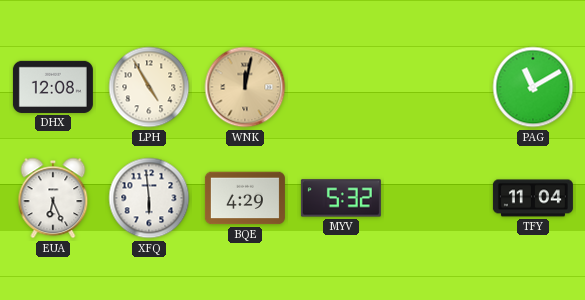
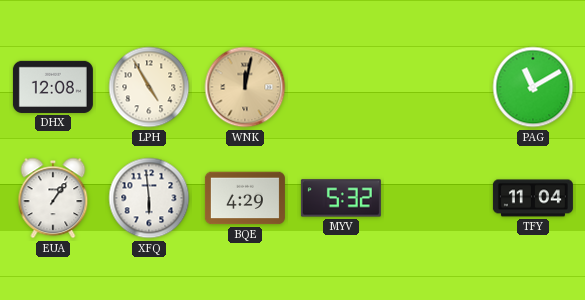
EUA: 6:26 -> 1:06 (53, 198)
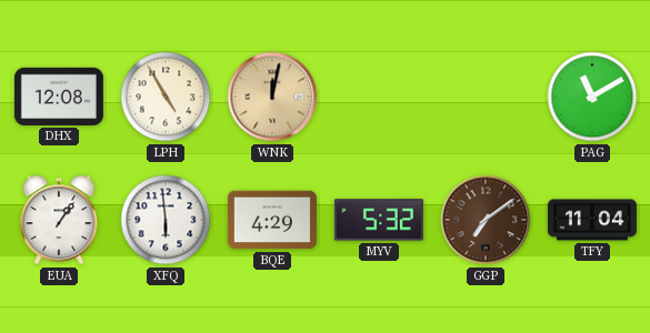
GGP: none -> 7:09 (486, 220)
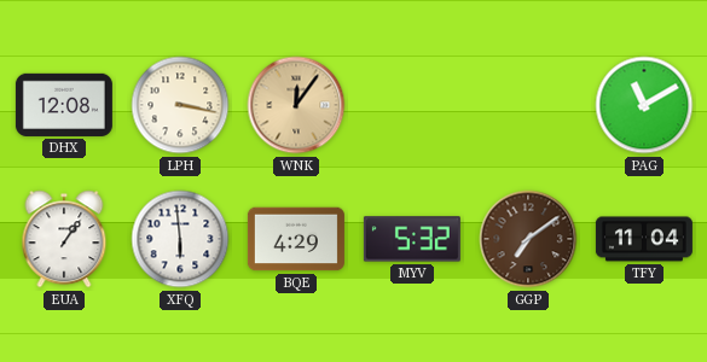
LPH: 4:55 -> 3:17 (180, 105)
WNK: 12:02 -> 12:06 (296, 105)
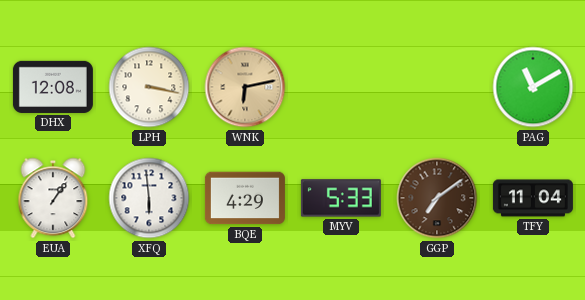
WNK: 12:06 -> 6:13 (245, 87)
MYV: 5:32 -> 5:33 (341, 198)
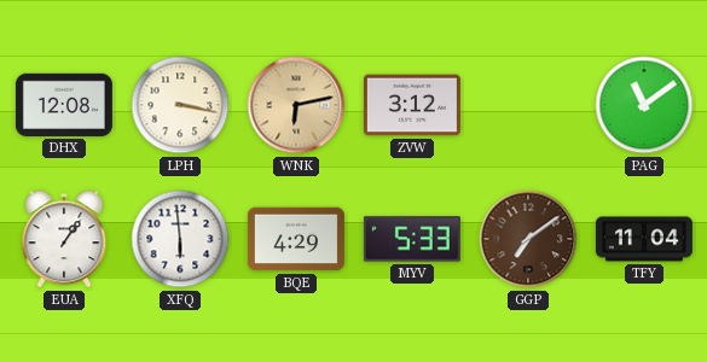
ZVW: none -> 3:12 (412, 105)
PAG: 11:10 -> 11:09 (644, 105)
